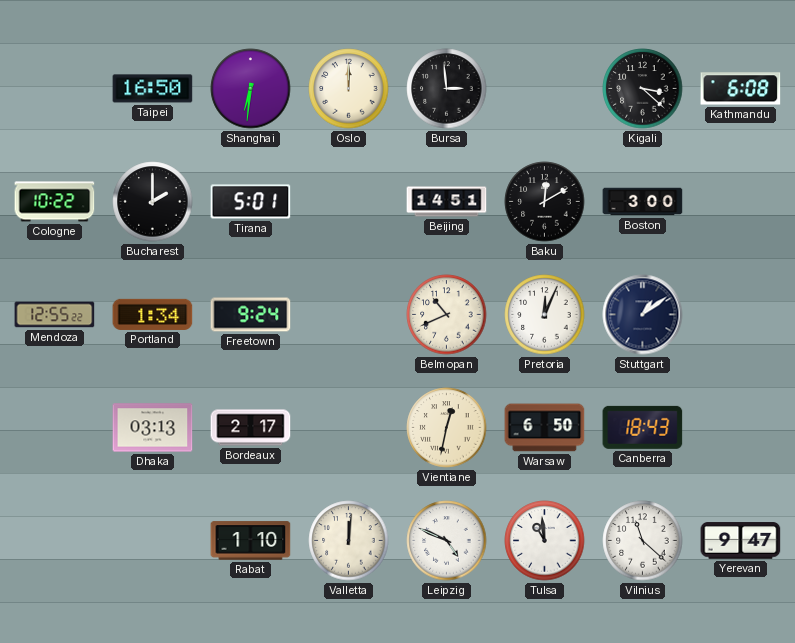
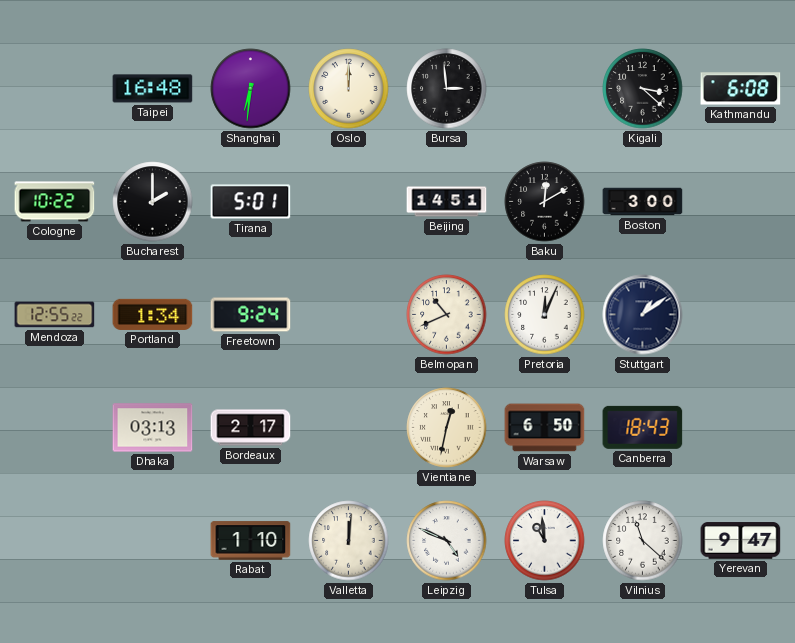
Taipei: 16:50 -> 16:48 (153, 89)
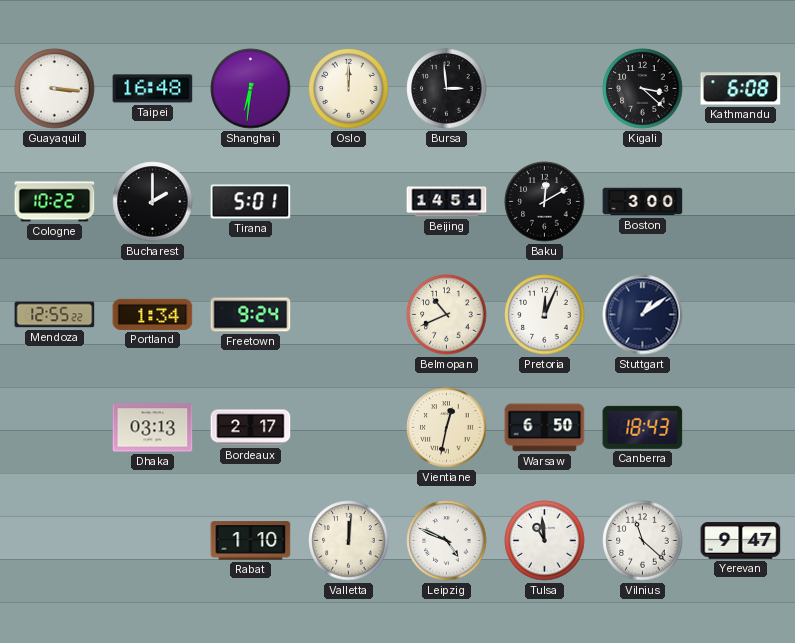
Guayaquil: none -> 3:16 (55, 89)
